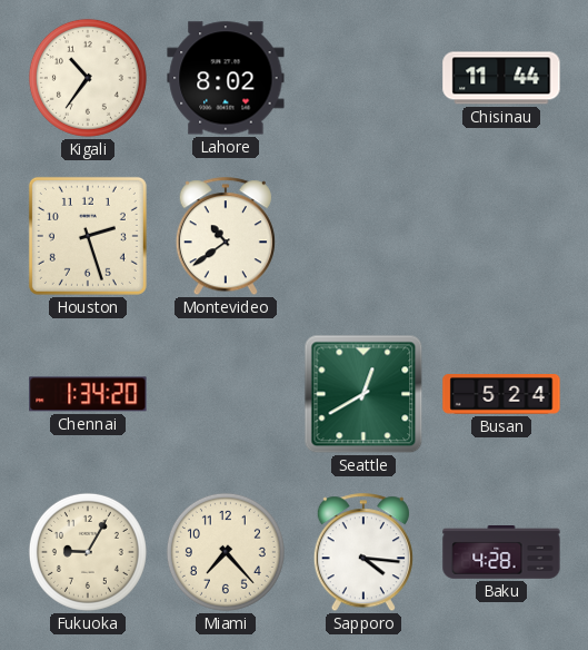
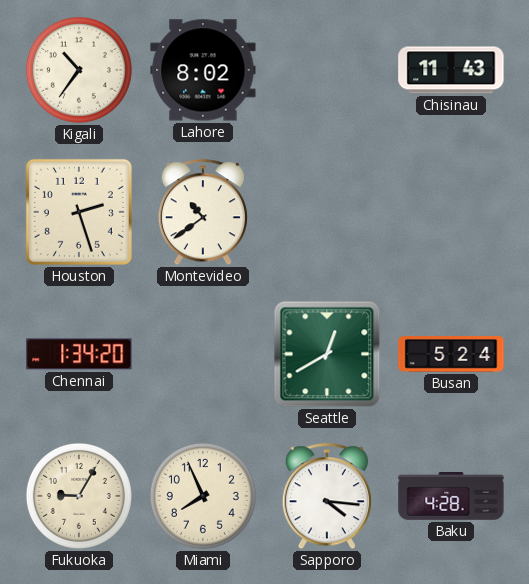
Chisinau: 11:44 -> 11:43 (451, 70)
Miami: 7:23 -> 7:56 (203, 496)
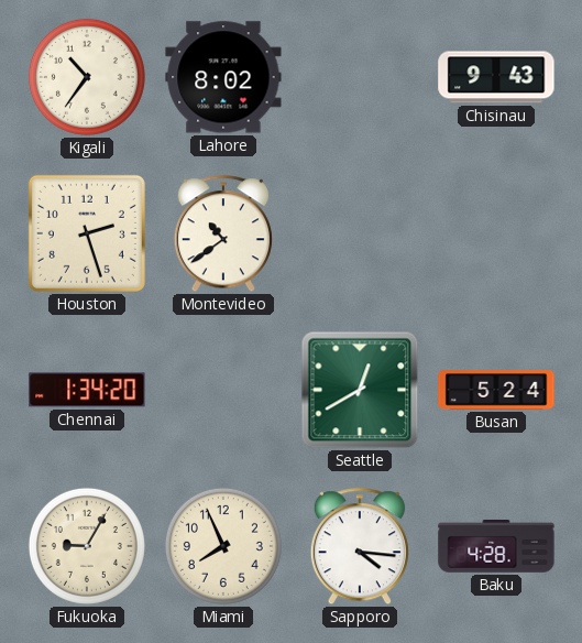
Chisinau: 11:43 -> 9:43 (496, 77)
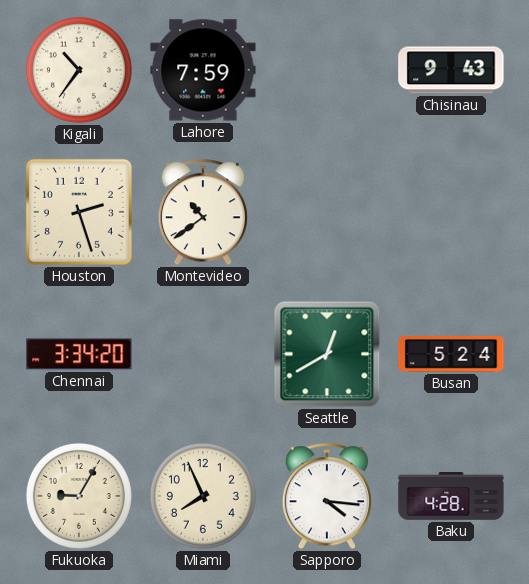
Lahore: 8:02 -> 7:59 (203, 70)
Chennai: 1:34 -> 3:34 (79, 354)
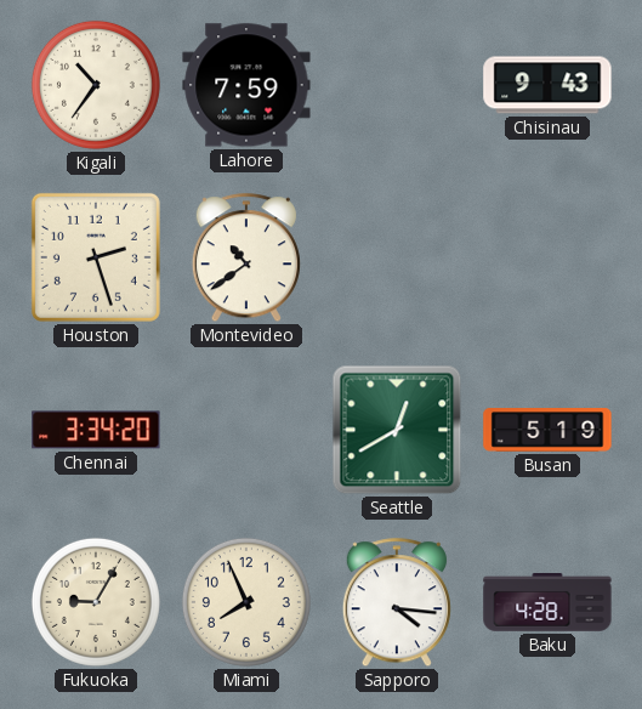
Busan: 5:24 -> 5:19 (547, 430)
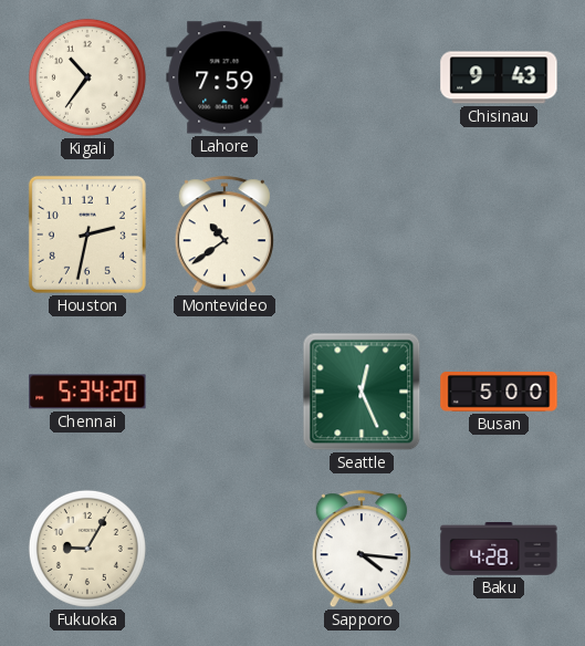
Houston: 2:27 -> 2:32 (87, 235)
Chennai: 3:34 -> 5:34 (87, 392)
Seattle: 12:40 -> 12:26 (362, 392)
Busan: 5:19 -> 5:00 (499, 392)
Miami: 7:56 -> none (246, 602)
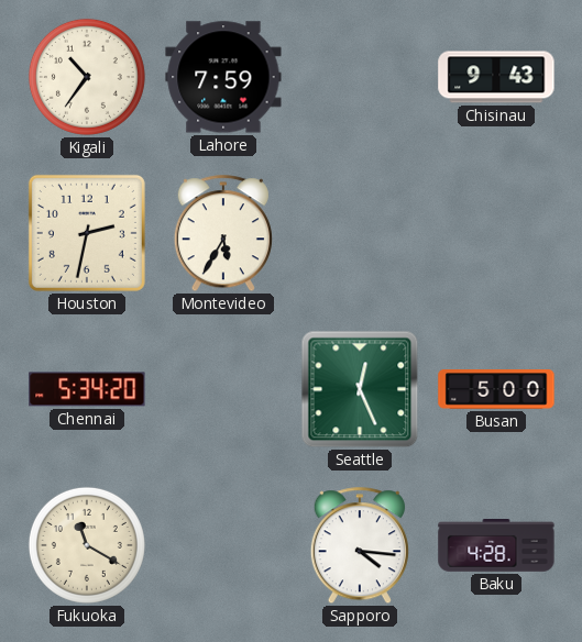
Montevideo: 10:39 -> 5:35 (223, 234)
Fukuoka: 9:05 -> 11:20 (87, 545)
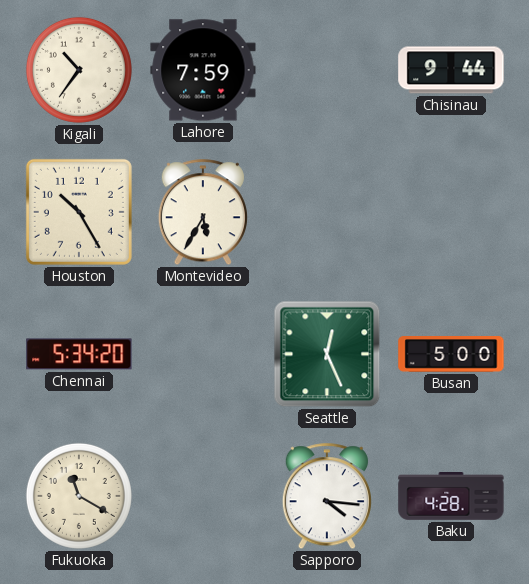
Chisinau: 9:43 -> 9:44 (451, 70)
Houston: 2:32 -> 10:25 (79, 212)
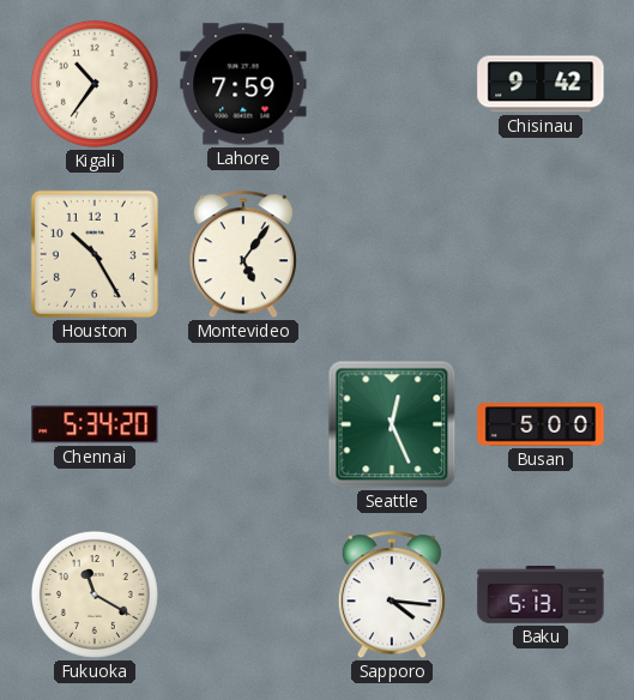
Chisinau: 9:44 -> 9:42 (541, 84)
Montevideo: 5:35 -> 5:06 (243, 255)
Baku: 4:28 -> 5:13 (541, 595)
